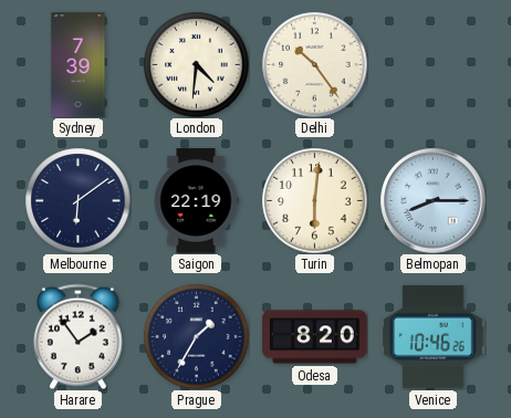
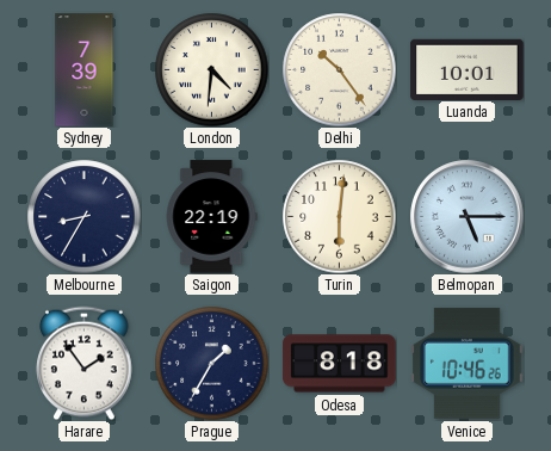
Luanda: none -> 10:01 (468, 69)
Melbourne: 6:09 -> 8:35 (83, 216)
Belmopan: 8:15 -> 5:15 (468, 217)
Odesa: 8:20 -> 8:18 (340, 364)
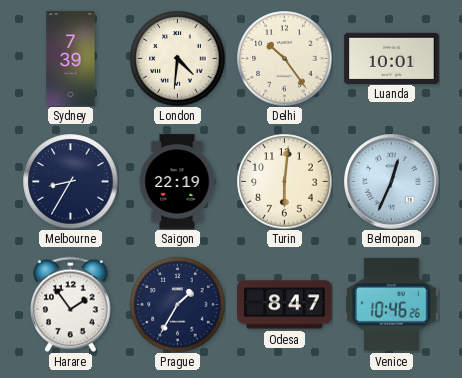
Belmopan: 5:15 -> 12:34 (392, 182)
Odesa: 8:18 -> 8:47 (285, 305)
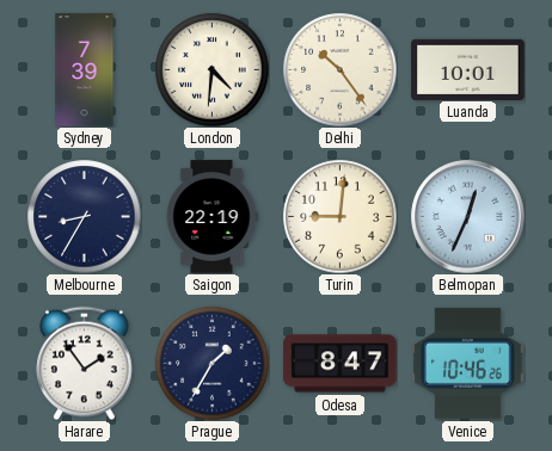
Turin: 6:01 -> 9:01 (339, 216)
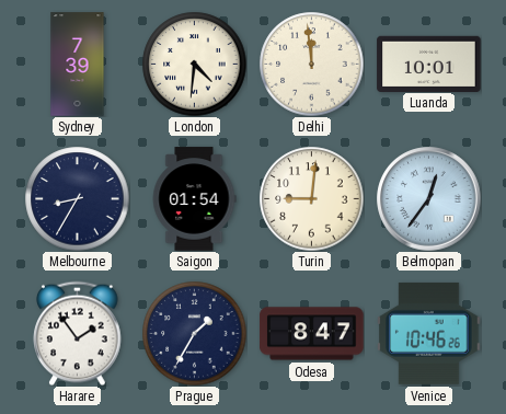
Delhi: 10:24 -> 11:59 (311, 64)
Saigon: 22:19 -> 01:54 (194, 199)
Belmopan: 12:34 -> 12:36 (429, 199)
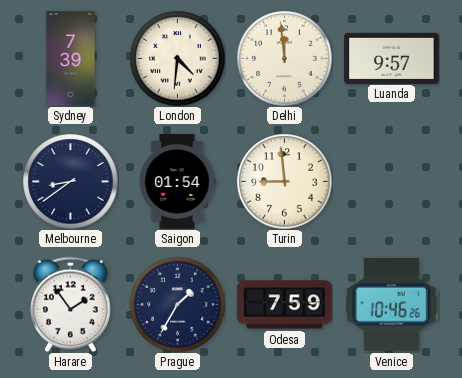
Luanda: 10:01 -> 9:57 (392, 58)
Melbourne: 8:35 -> 8:39 (70, 181)
Turin: 9:01 -> 8:59 (284, 181)
Belmopan: 12:36 -> none (429, 199)
Odesa: 8:47 -> 7:59 (285, 305)
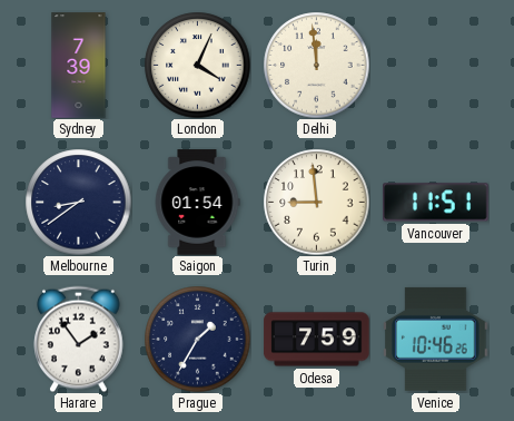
London: 4:31 -> 4:04 (197, 65)
Luanda: 9:57 -> none (392, 58)
Vancouver: none -> 11:51 (436, 203)
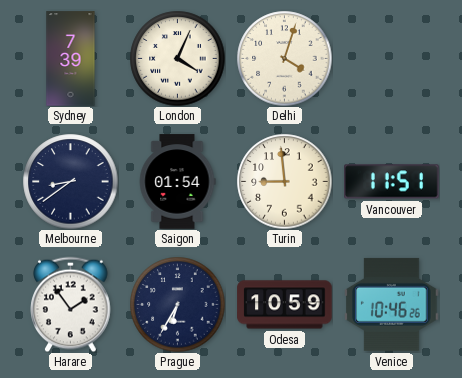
Delhi: 11:59 -> 4:03 (284, 58)
Prague: 1:35 -> 6:35 (177, 304)
Odesa: 7:59 -> 10:59 (285, 305)
